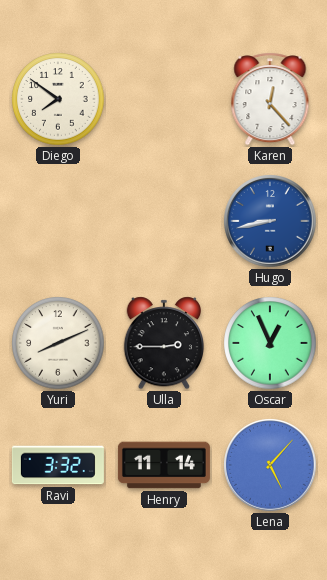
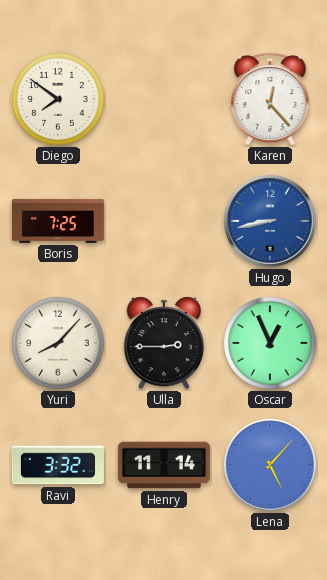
Boris: none -> 7:25 (58, 221)
Yuri: 8:11 -> 8:07 (58, 343)
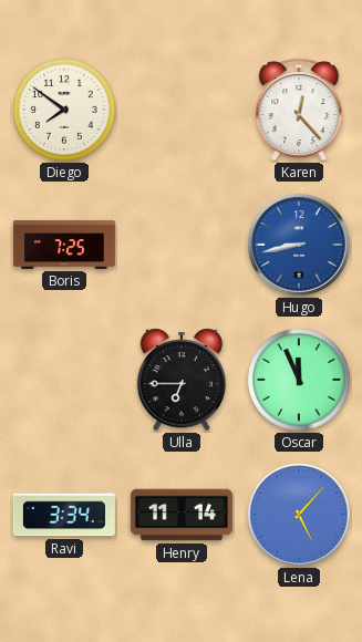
Yuri: 8:07 -> none (58, 343)
Ulla: 2:45 -> 6:45 (182, 380)
Oscar: 12:56 -> 11:56 (299, 380)
Ravi: 3:32 -> 3:34 (64, 515)
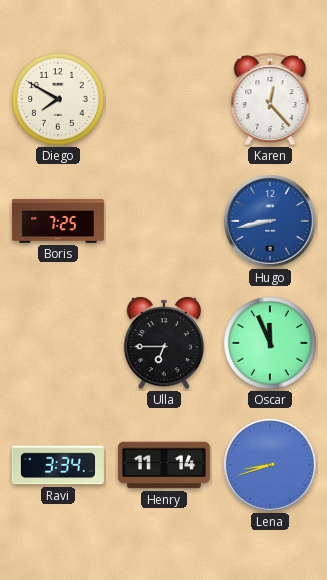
Diego: 7:51 -> 7:50 (58, 99)
Lena: 5:07 -> 8:42 (270, 465)
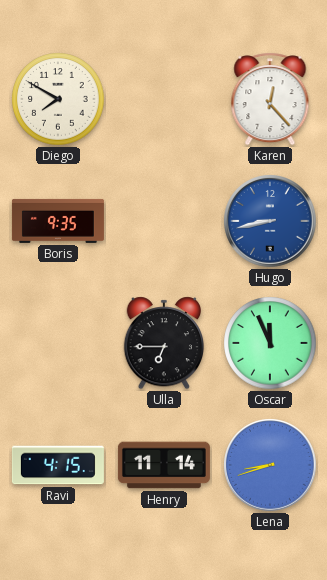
Boris: 7:25 -> 9:35 (58, 221)
Ravi: 3:34 -> 4:15 (58, 465)
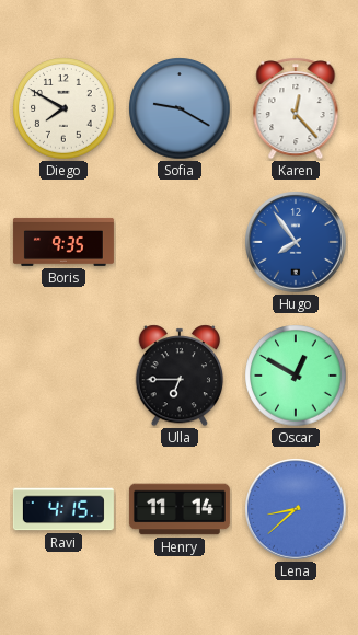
Sofia: none -> 9:20 (180, 108)
Hugo: 8:43 -> 7:54 (296, 242)
Oscar: 11:56 -> 12:50 (296, 376)
Lena: 8:42 -> 8:38 (296, 509)
